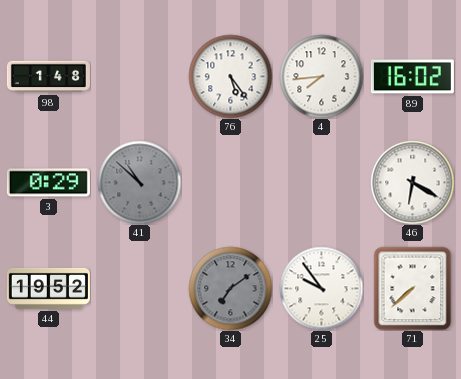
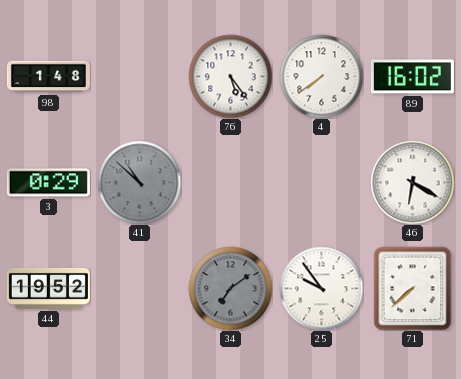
4: 7:44 -> 7:39 (321, 76)
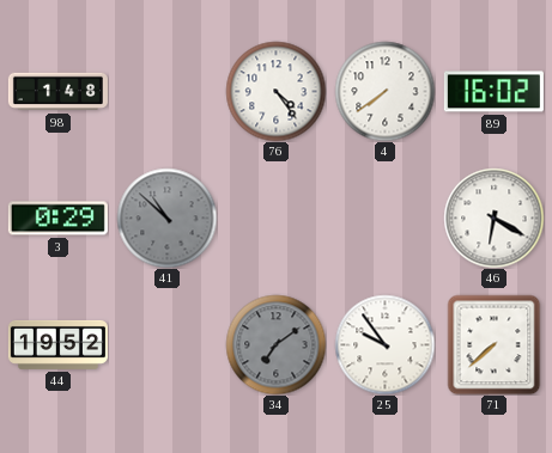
76: 5:24 -> 4:24 (275, 91)
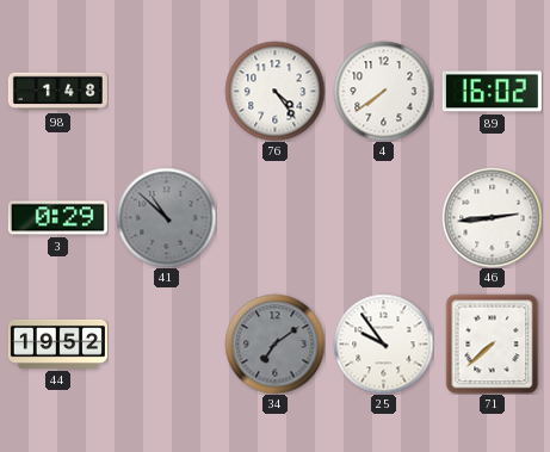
46: 6:20 -> 2:44 (492, 217)
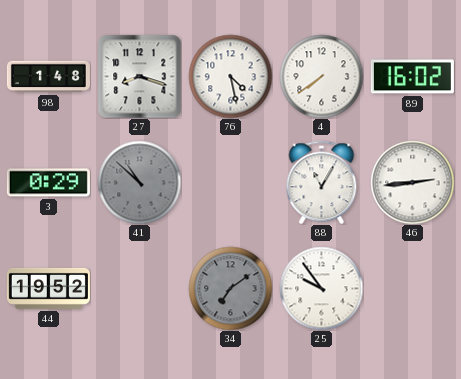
27: none -> 8:18 (139, 76)
76: 4:24 -> 4:28 (230, 76)
88: none -> 11:05 (322, 182)
71: 7:38 -> none (493, 343)
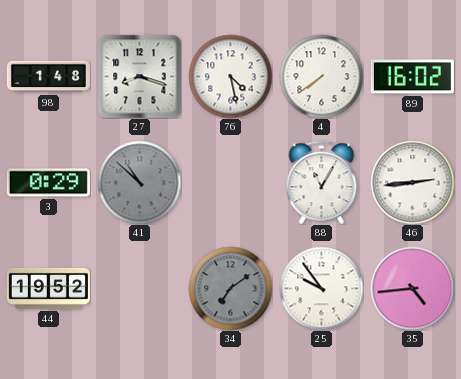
35: none -> 4:44 (412, 288)
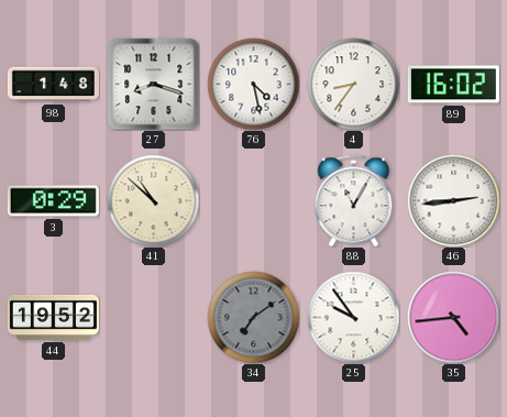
4: 7:39 -> 8:36 (353, 84)
41 dial: grey -> cream (153, 200)
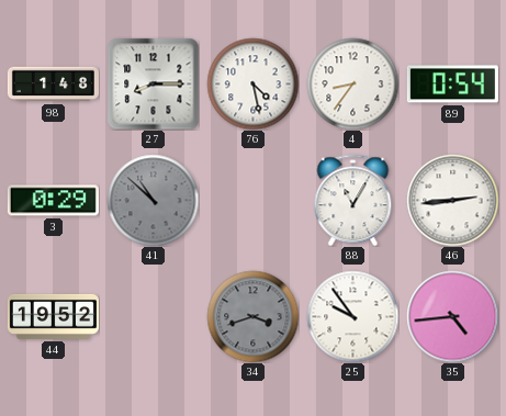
27: 8:18 -> 8:15 (153, 83)
89: 16:02 -> 0:54 (452, 85)
41 dial: cream -> grey (153, 200)
34: 7:09 -> 3:42 (252, 316)
